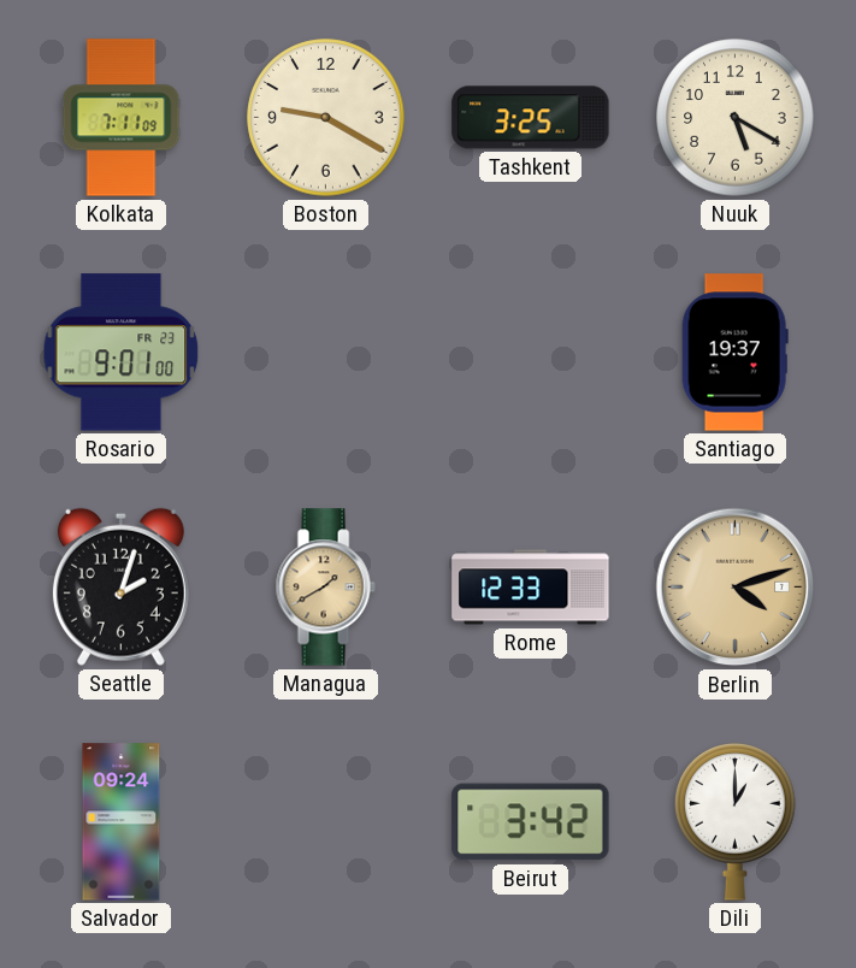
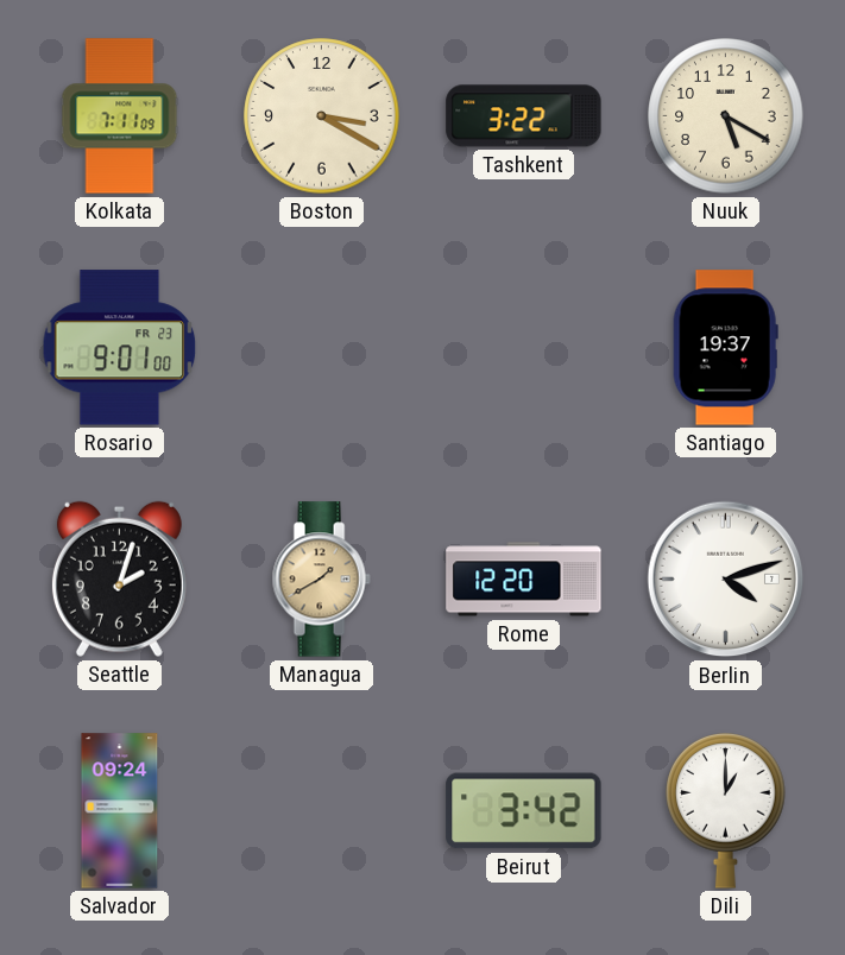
Boston: 9:20 -> 3:20 (322, 116)
Tashkent: 3:25 -> 3:22 (524, 116)
Rome: 12:33 -> 12:20 (524, 580)
Berlin dial: champagne -> white (726, 580)
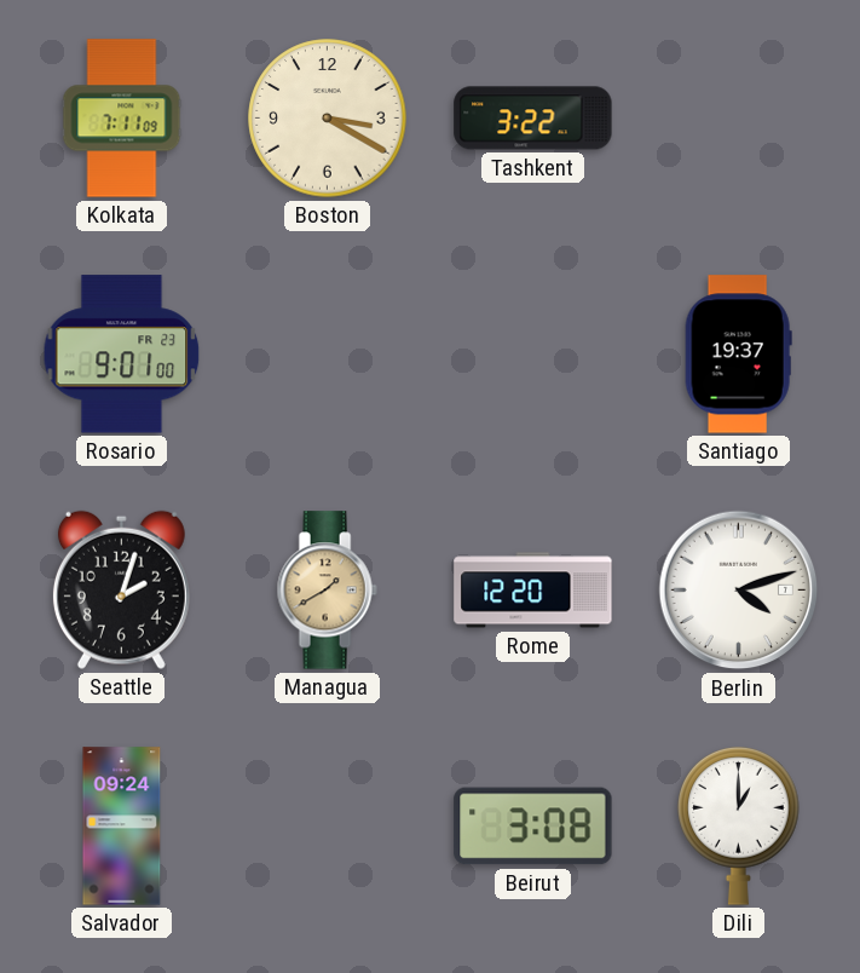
Nuuk: 5:20 -> none (726, 116)
Beirut: 3:42 -> 3:08 (533, 827)
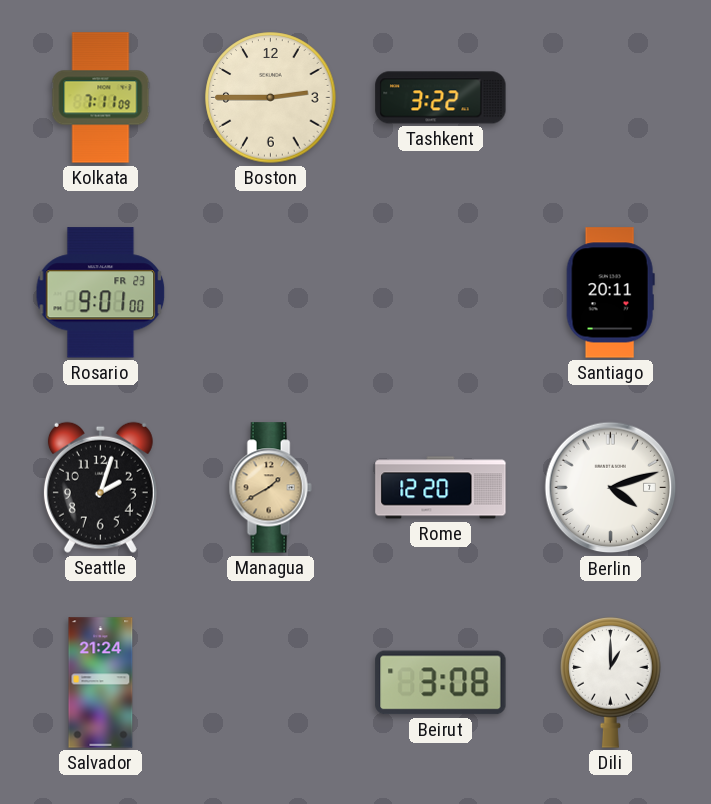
Boston: 3:20 -> 2:45 (271, 98)
Santiago: 19:37 -> 20:11 (610, 293)
Salvador: 09:24 -> 21:24 (101, 683)
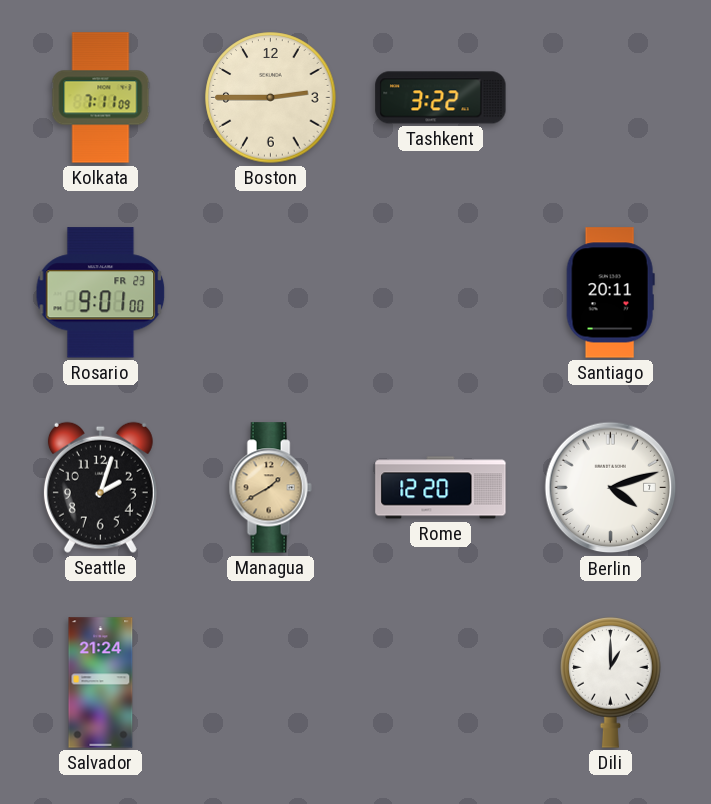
Beirut: 3:08 -> none (441, 683)
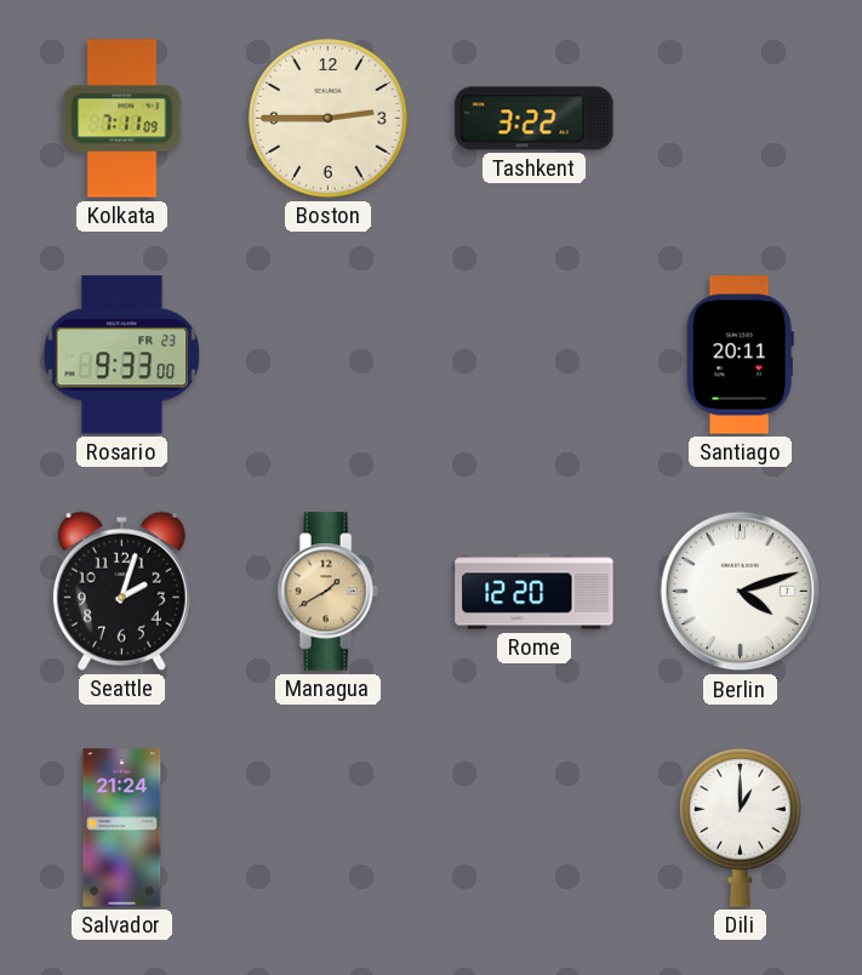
Rosario: 9:01 -> 9:33 (122, 355)
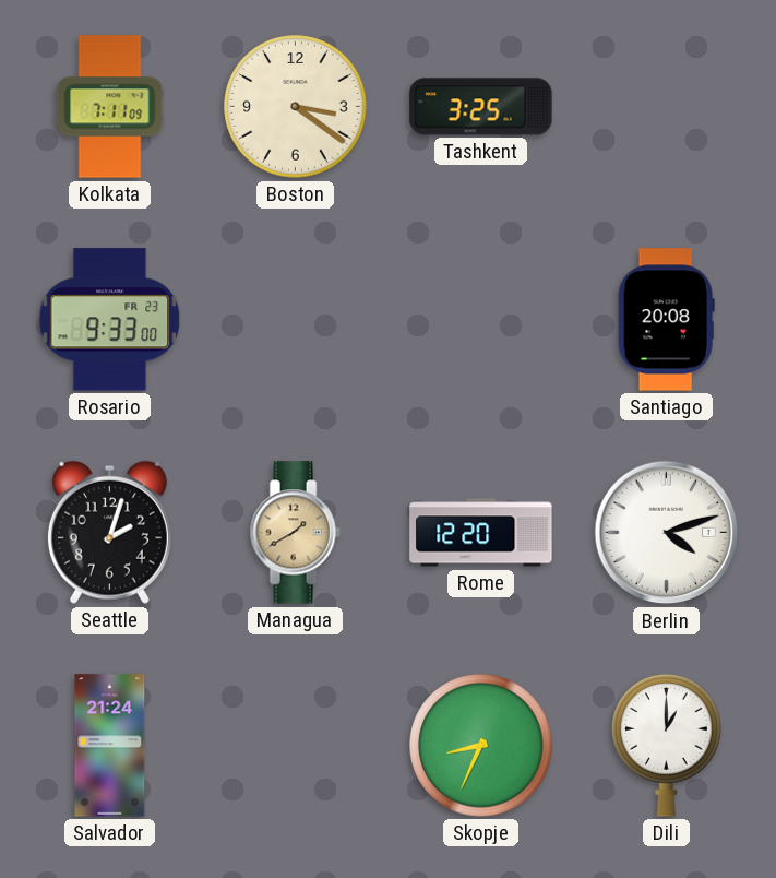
Boston: 2:45 -> 3:21 (296, 107)
Tashkent: 3:22 -> 3:25 (481, 107)
Santiago: 20:11 -> 20:08 (666, 320)
Skopje: none -> 8:34 (481, 746)
